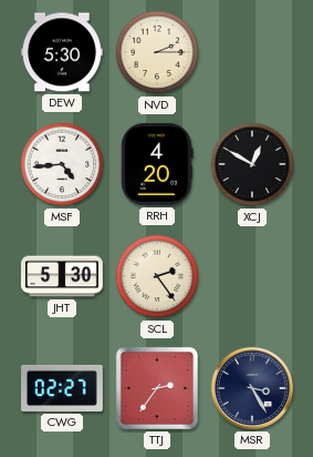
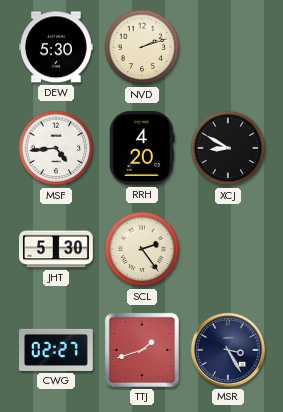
NVD: 2:15 -> 2:12 (142, 47)
XCJ: 12:50 -> 8:50 (228, 148)
TTJ: 2:36 -> 1:42 (142, 350)
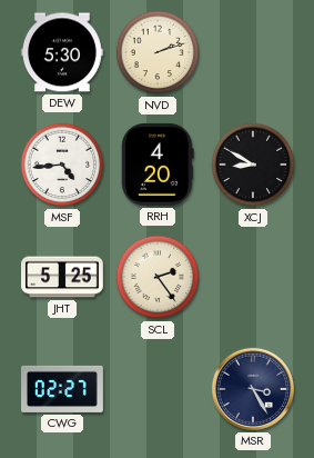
JHT: 5:30 -> 5:25 (63, 277)
TTJ: 1:42 -> none (142, 350)
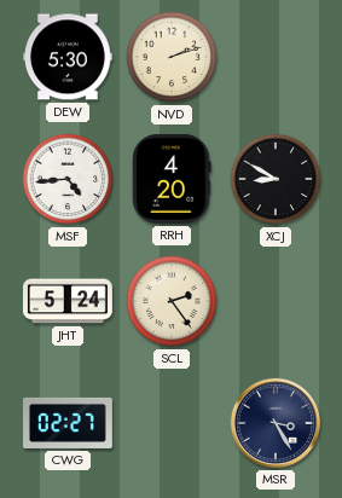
JHT: 5:25 -> 5:24 (69, 301)
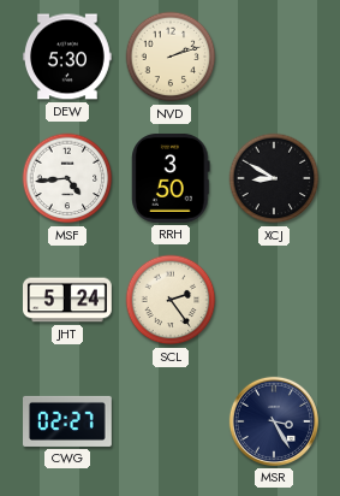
RRH: 4:20 -> 3:50 (171, 178)
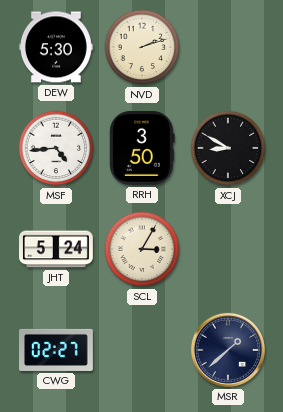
SCL: 2:24 -> 3:05 (142, 249)
MSR: 3:25 -> 1:38 (228, 350)
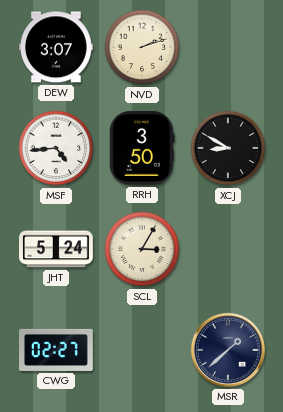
DEW: 5:30 -> 3:07 (57, 47)
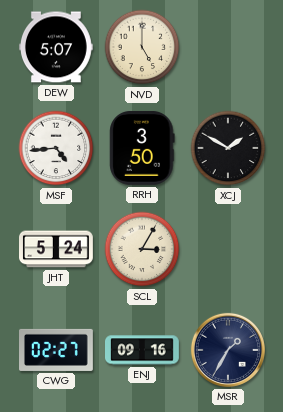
DEW: 3:07 -> 5:07 (57, 47)
NVD: 2:12 -> 5:00 (142, 47)
XCJ: 8:50 -> 1:50 (228, 148)
ENJ: none -> 09:16 (143, 350)
MSR: 1:38 -> 1:35 (228, 350)
